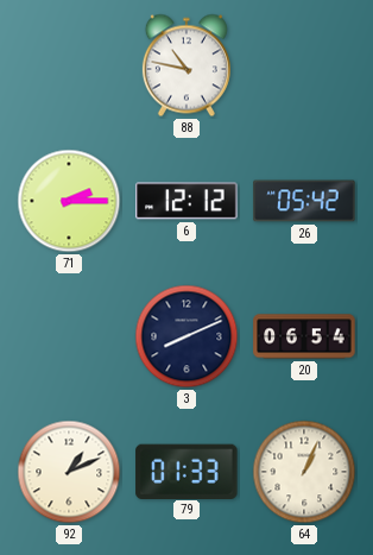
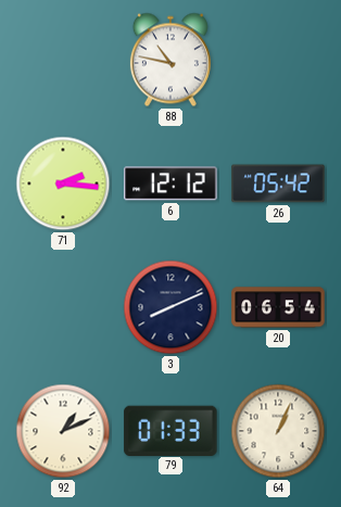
71: 2:15 -> 2:16 (63, 183)
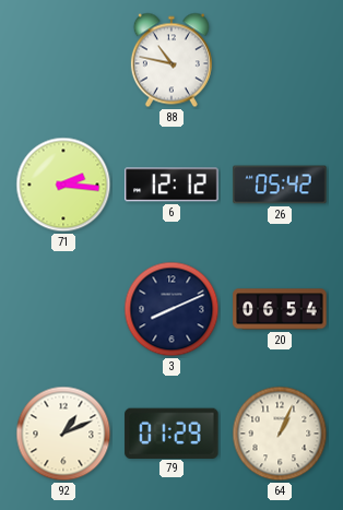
79: 01:33 -> 01:29 (171, 432)
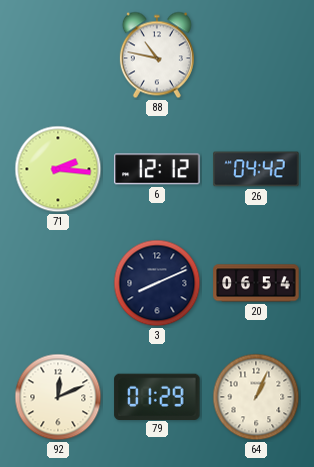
26: 05:42 -> 04:42 (256, 169)
92: 1:11 -> 12:11 (58, 397)
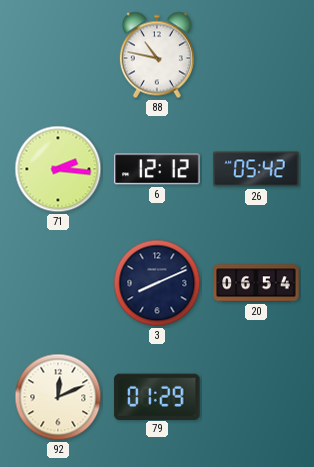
26: 04:42 -> 05:42 (256, 169)
64: 1:04 -> none (256, 397)
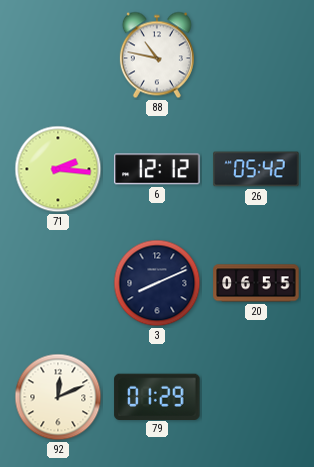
20: 06:54 -> 06:55 (256, 283)
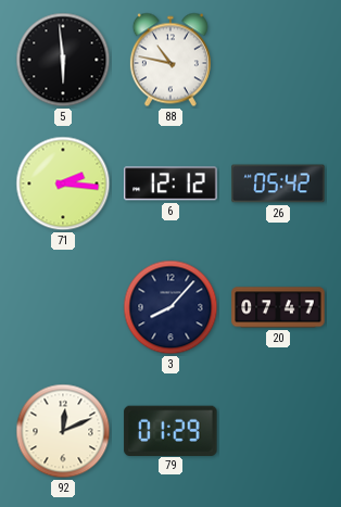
5: none -> 5:59 (63, 60)
3: 8:11 -> 8:07 (171, 307)
20: 06:55 -> 07:47 (278, 307)
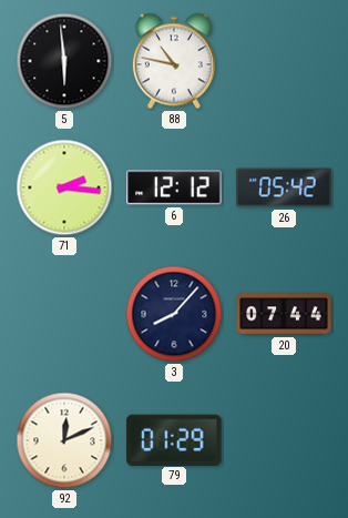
20: 07:47 -> 07:44 (284, 314)
